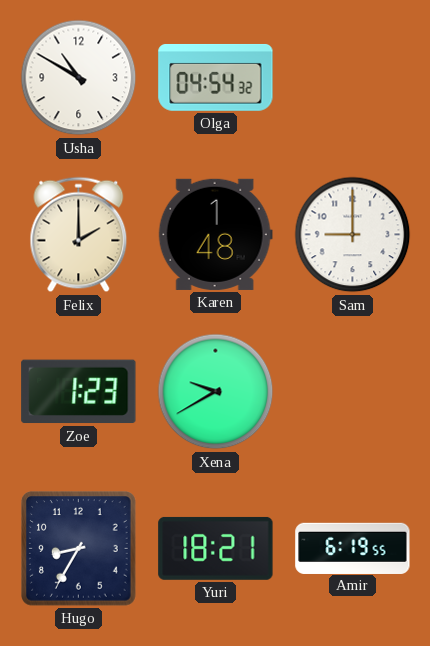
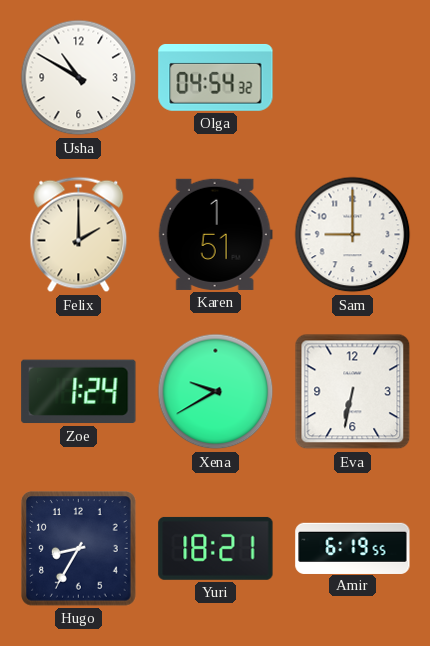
Karen: 1:48 -> 1:51 (215, 234)
Zoe: 1:23 -> 1:24 (79, 392)
Eva: none -> 6:32 (353, 392)
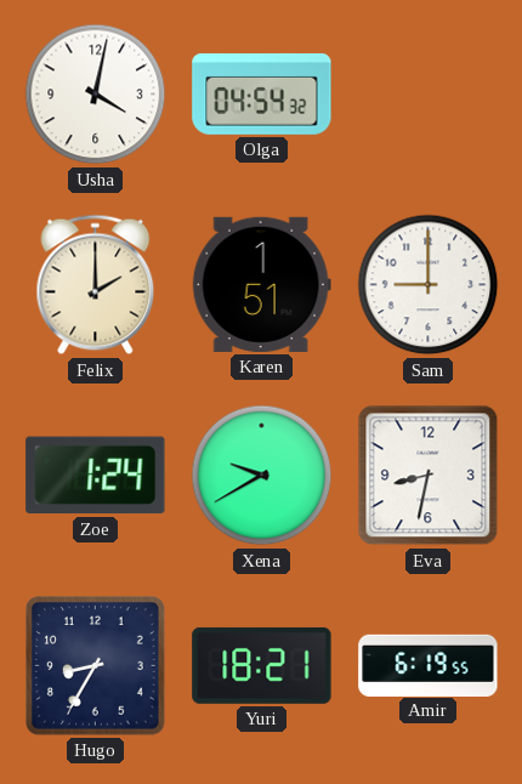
Usha: 10:50 -> 4:02 (96, 95)
Eva: 6:32 -> 8:32 (429, 476)
